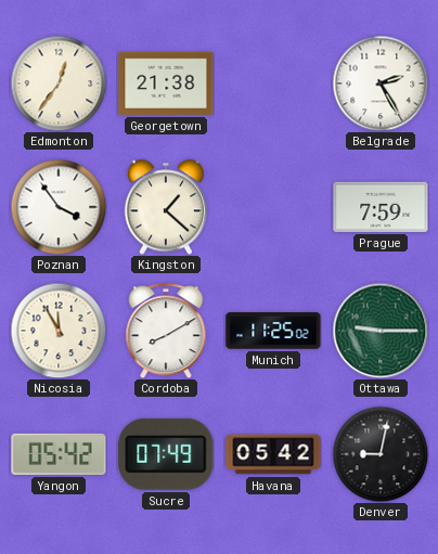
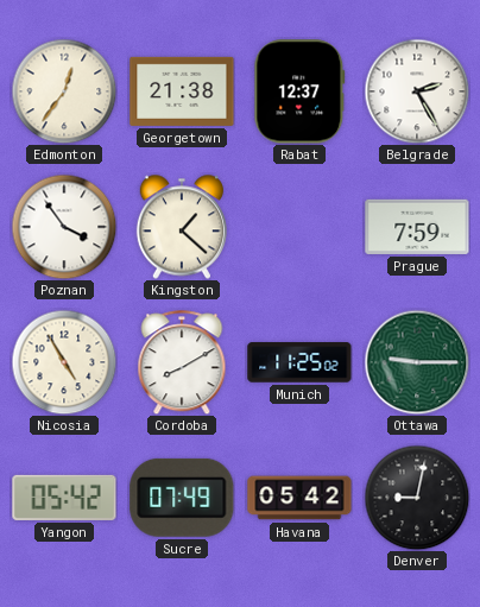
Rabat: none -> 12:37 (299, 91)
Nicosia: 11:55 -> 4:55 (64, 362)
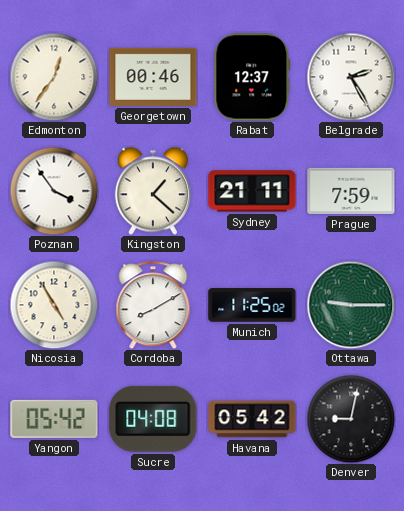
Georgetown: 21:38 -> 00:46 (153, 77)
Sydney: none -> 21:11 (252, 191)
Sucre: 07:49 -> 04:08 (153, 419)
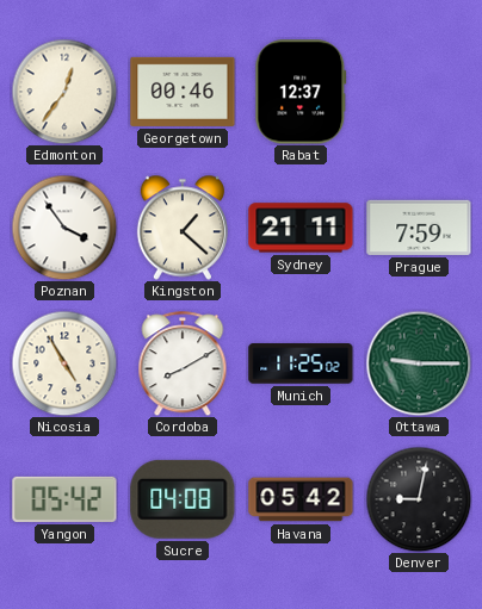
Belgrade: 2:25 -> none (351, 77)
